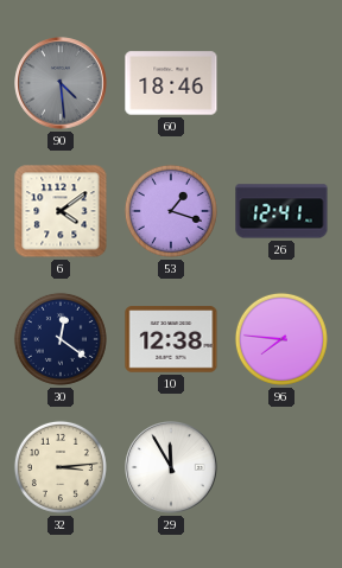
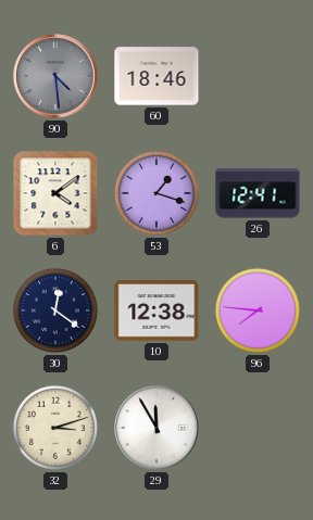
32: 3:14 -> 3:12 (55, 428)
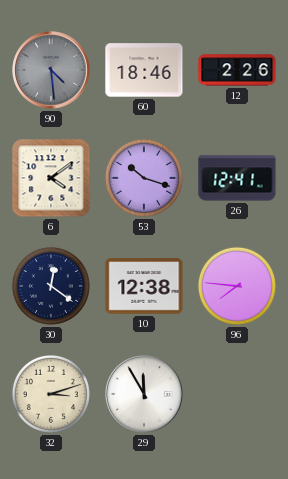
12: none -> 2:26 (237, 70)
53: 1:18 -> 10:18 (144, 178)
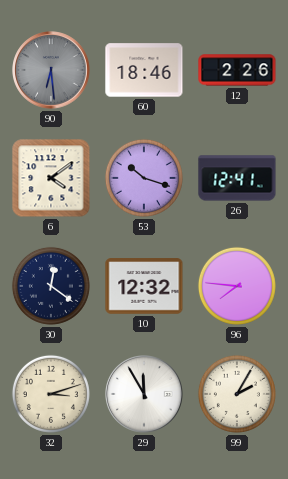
90: 4:29 -> 6:29 (51, 70)
10: 12:38 -> 12:32 (144, 286)
99: none -> 2:05 (237, 394)
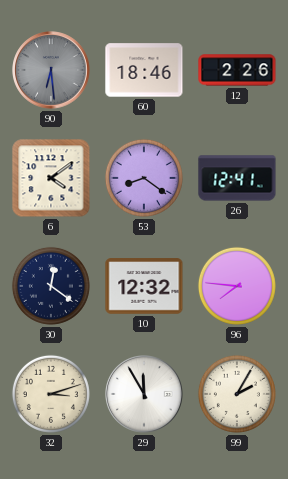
53: 10:18 -> 8:21 (144, 178)
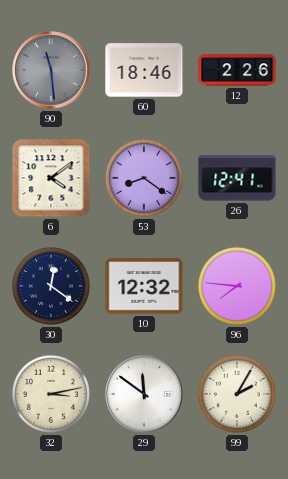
90: 6:29 -> 11:29 (51, 70)
32: 3:12 -> 3:13 (51, 394)
29: 11:55 -> 11:51 (144, 394)
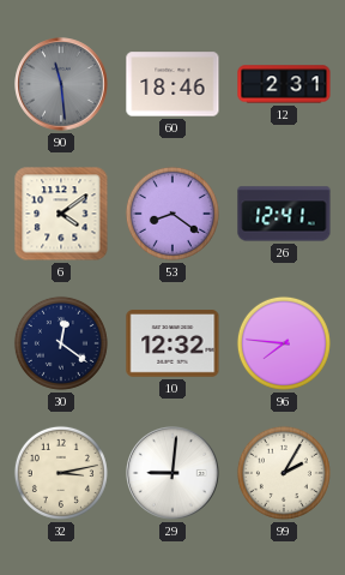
12: 2:26 -> 2:31 (284, 84)
29: 11:51 -> 9:01 (172, 473)
